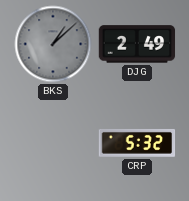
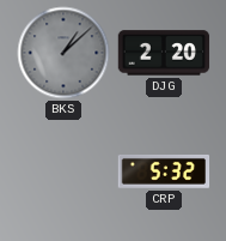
DJG: 2:49 -> 2:20 (164, 53)
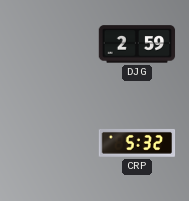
BKS: 1:08 -> none (63, 53)
DJG: 2:20 -> 2:59 (137, 44)
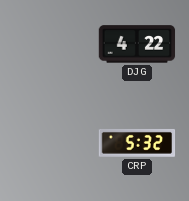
DJG: 2:59 -> 4:22 (137, 44)
